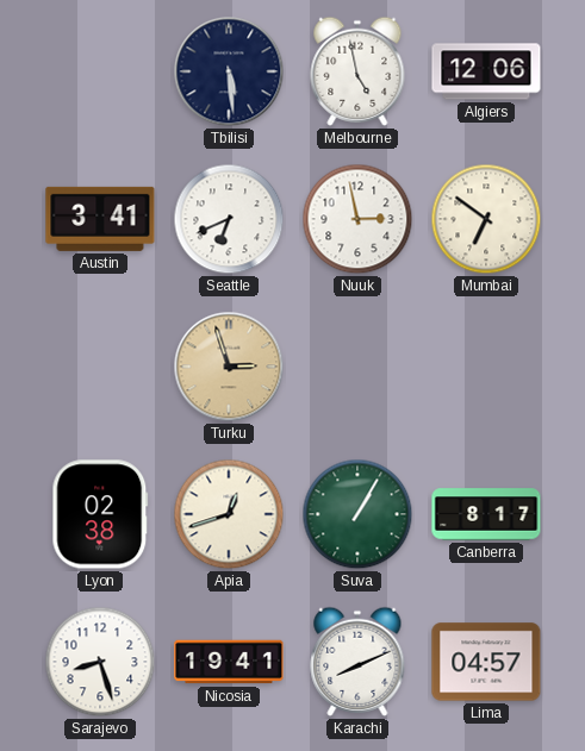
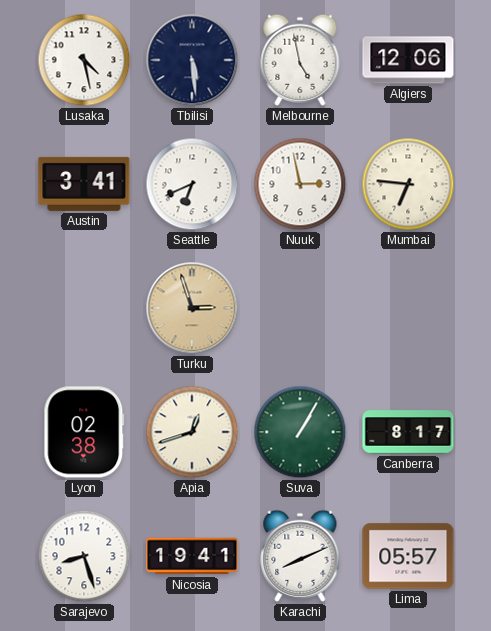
Lusaka: none -> 4:28 (84, 60)
Mumbai: 6:51 -> 6:46 (408, 184)
Lima: 04:57 -> 05:57 (408, 556)
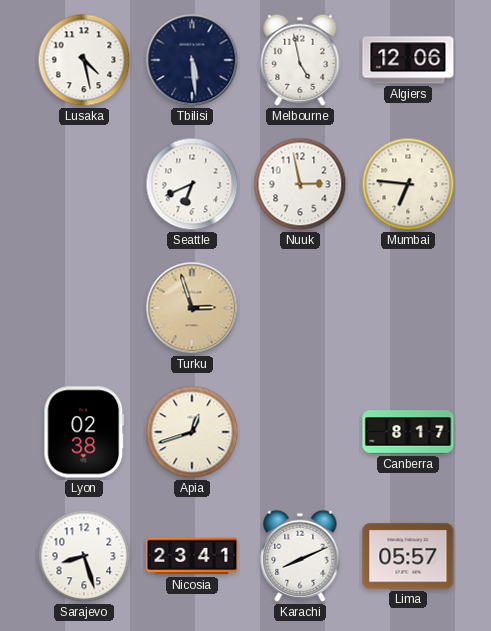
Austin: 3:41 -> none (84, 184)
Suva: 1:05 -> none (300, 432)
Nicosia: 19:41 -> 23:41 (192, 556)
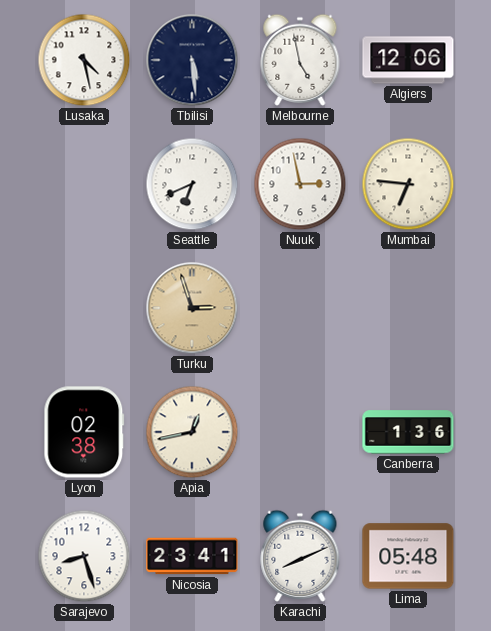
Apia: 12:42 -> 12:43 (192, 432)
Canberra: 8:17 -> 1:36 (408, 432)
Lima: 05:57 -> 05:48 (408, 556)
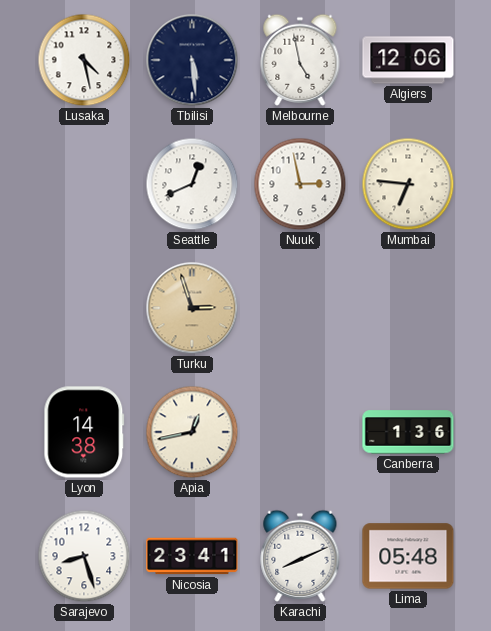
Seattle: 6:41 -> 12:41 (192, 184)
Lyon: 02:38 -> 14:38 (84, 432)
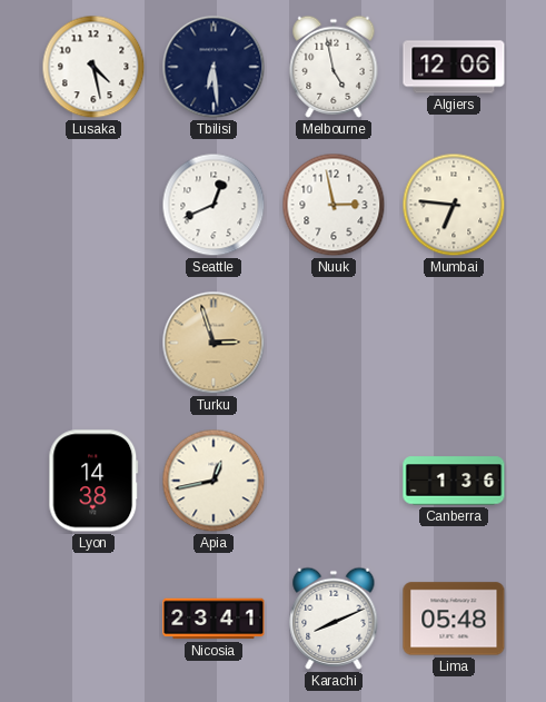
Tbilisi: 5:29 -> 6:29 (214, 67)
Sarajevo: 8:27 -> none (84, 556)
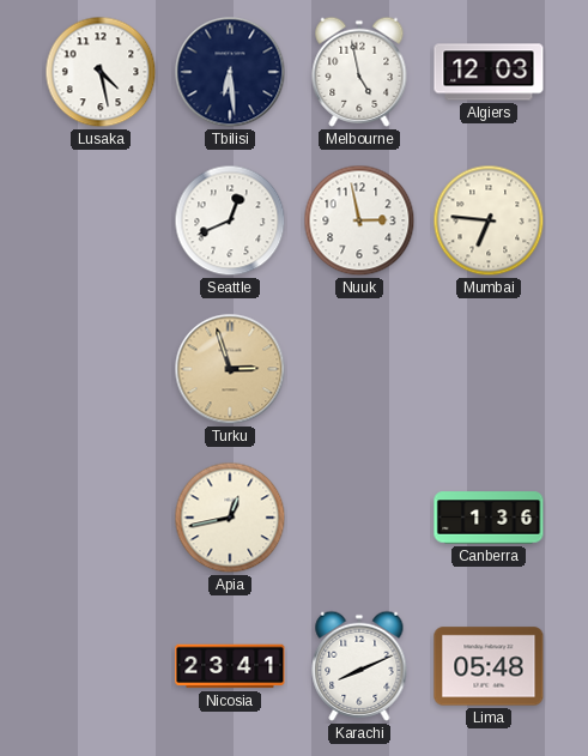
Algiers: 12:06 -> 12:03 (489, 72)
Lyon: 14:38 -> none (93, 481)
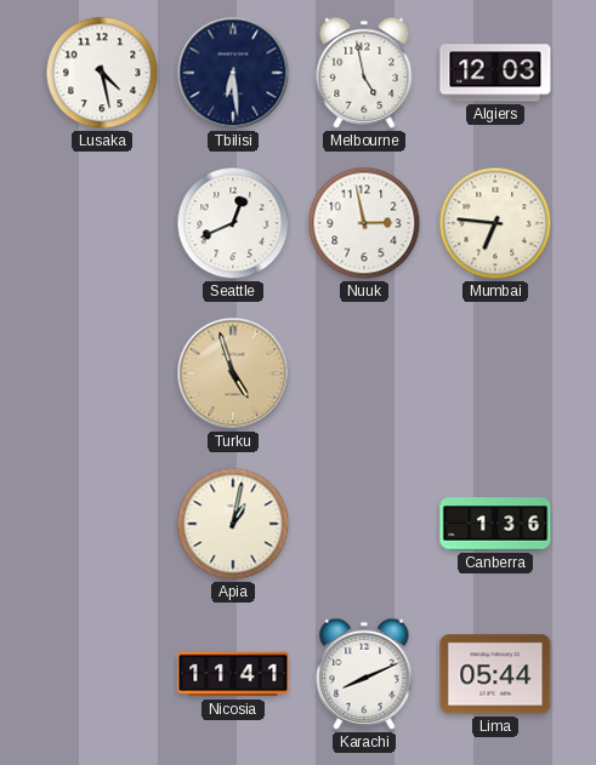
Turku: 2:57 -> 4:57 (233, 373)
Apia: 12:43 -> 1:02 (233, 524)
Nicosia: 23:41 -> 11:41 (233, 674)
Lima: 05:48 -> 05:44 (495, 674)
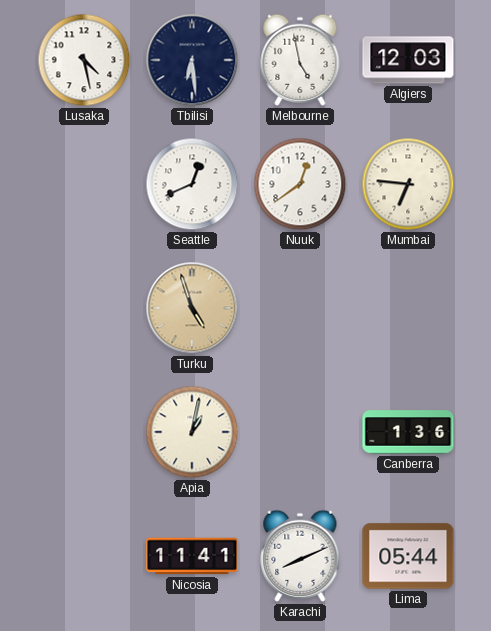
Nuuk: 2:58 -> 12:39 (300, 184)
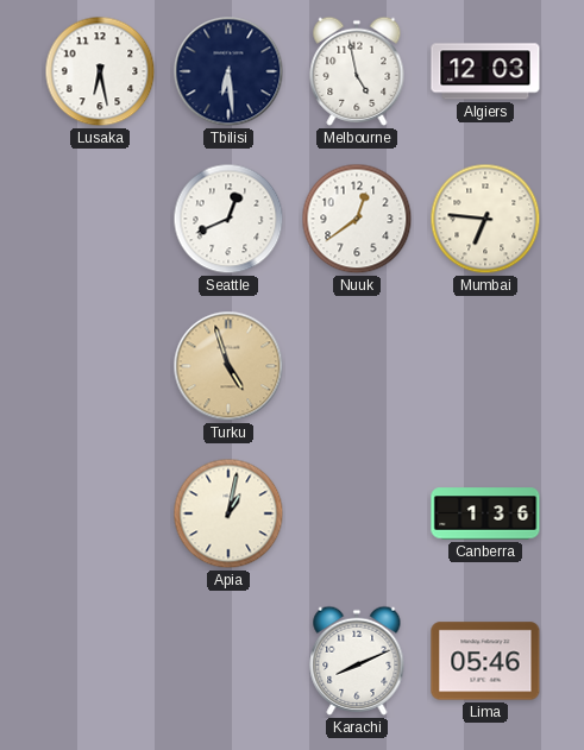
Lusaka: 4:28 -> 6:28 (100, 71)
Nicosia: 11:41 -> none (192, 556)
Lima: 05:44 -> 05:46 (485, 661)
